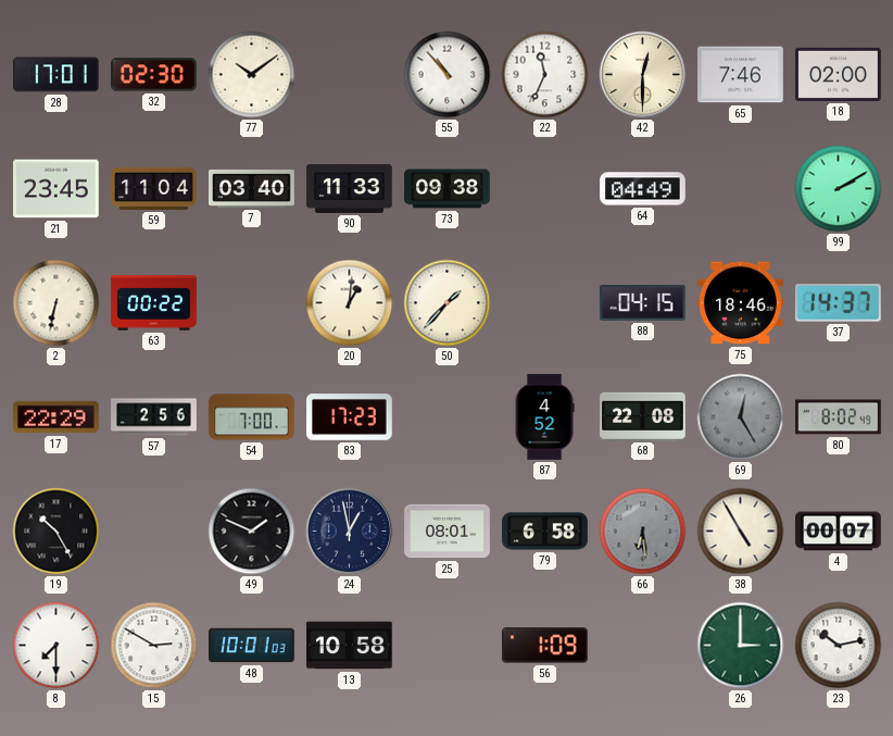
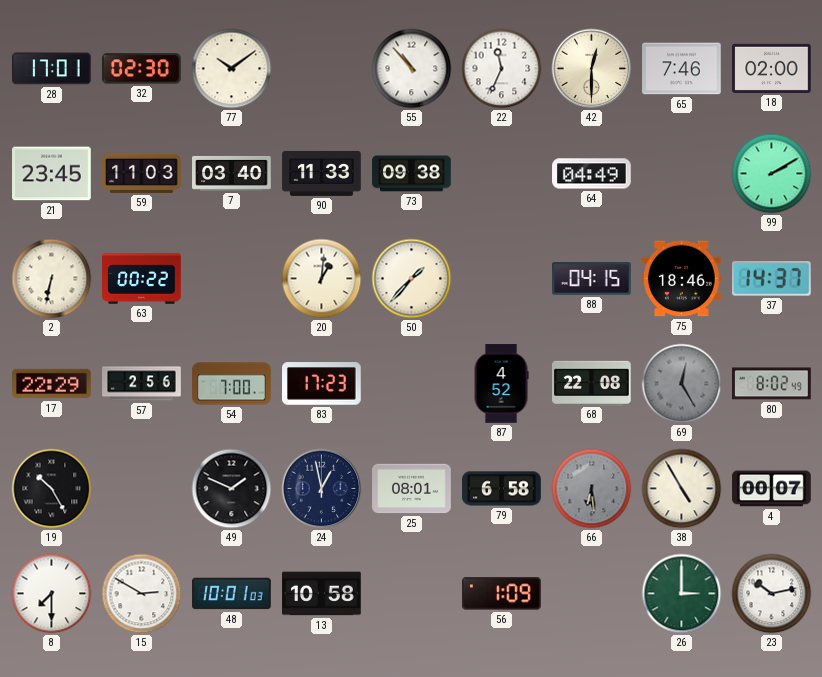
59: 11:04 -> 11:03 (142, 173)
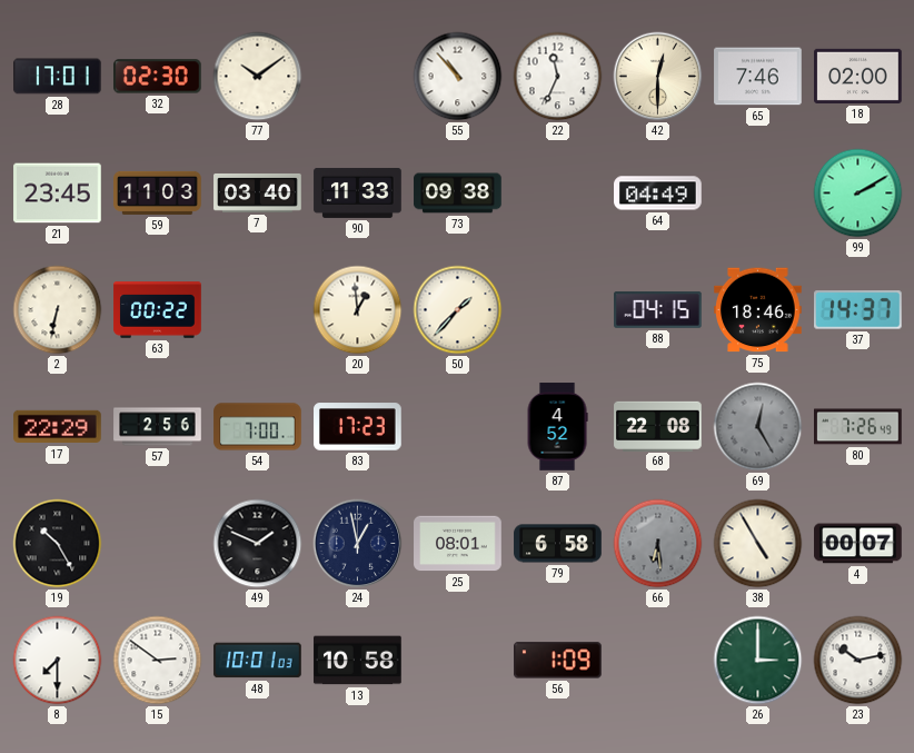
20: 1:01 -> 12:59 (358, 310)
80: 8:02 -> 7:26 (858, 427)
15: 2:50 -> 2:51 (158, 661)
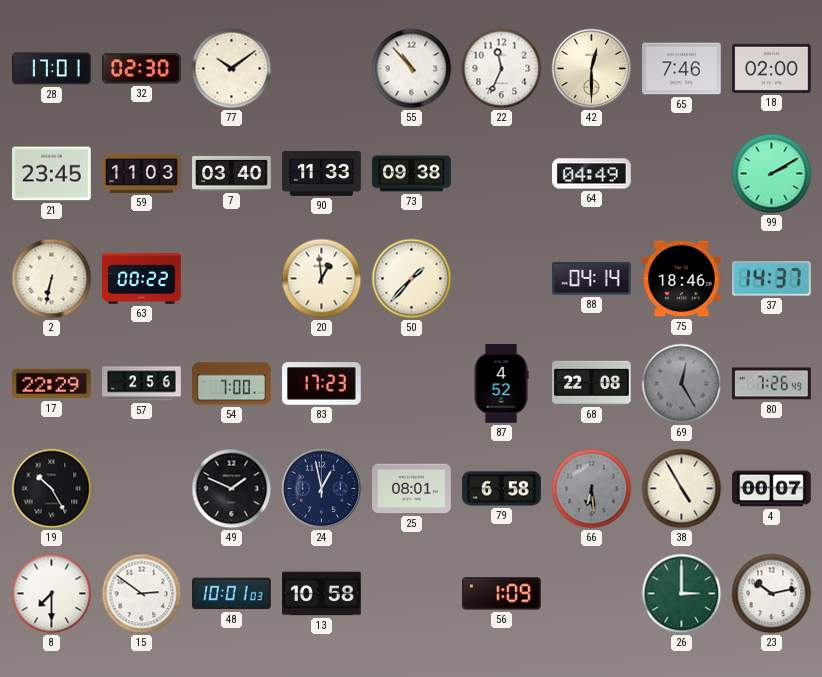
88: 04:15 -> 04:14 (592, 279)
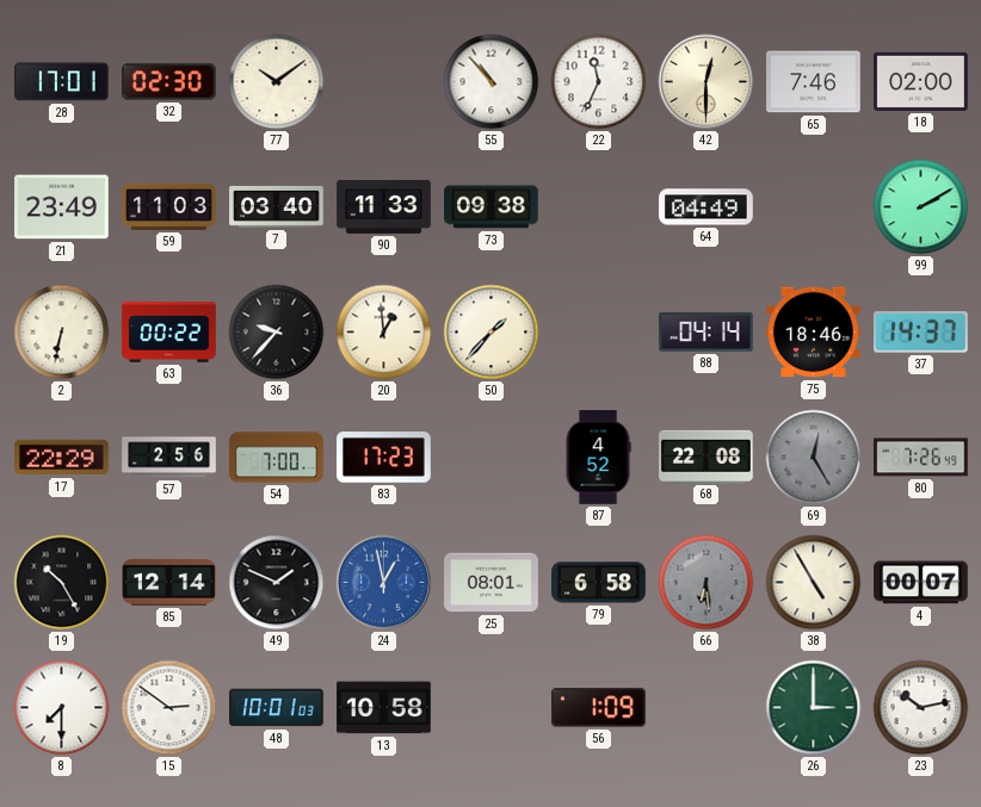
21: 23:45 -> 23:49 (62, 207)
36: none -> 9:37 (277, 333)
85: none -> 12:14 (169, 582)
24 dial: navy -> blue (384, 583)
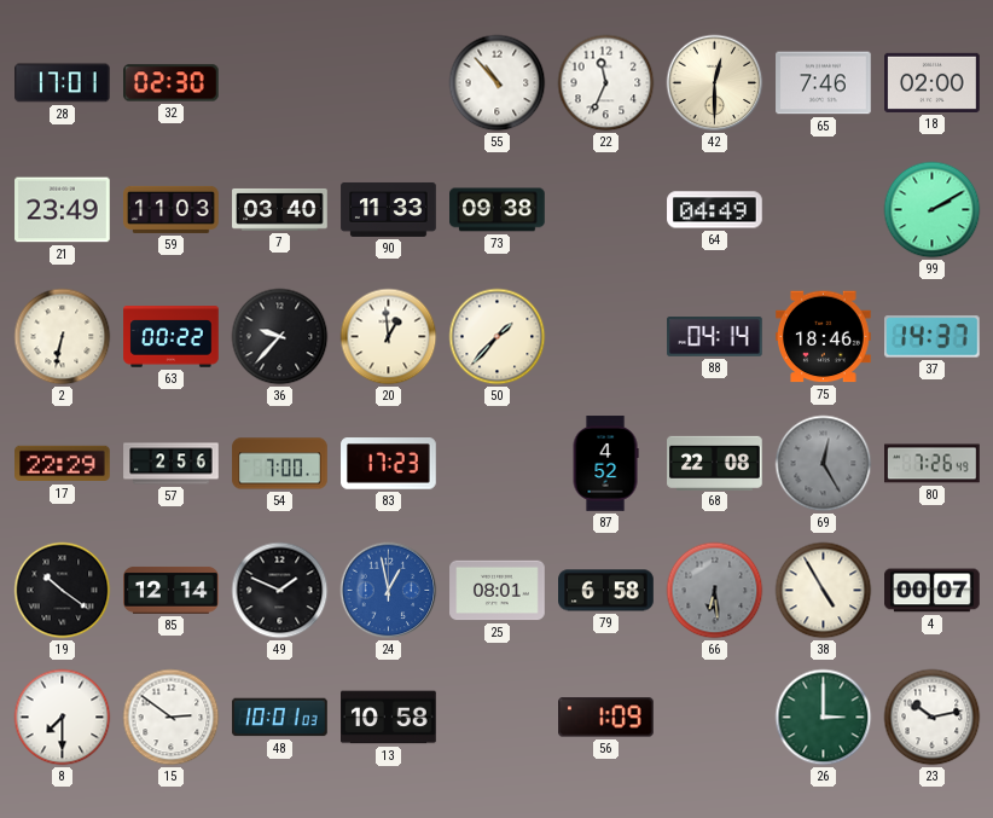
77: 10:09 -> none (277, 82)
19: 10:25 -> 10:21 (63, 591)
